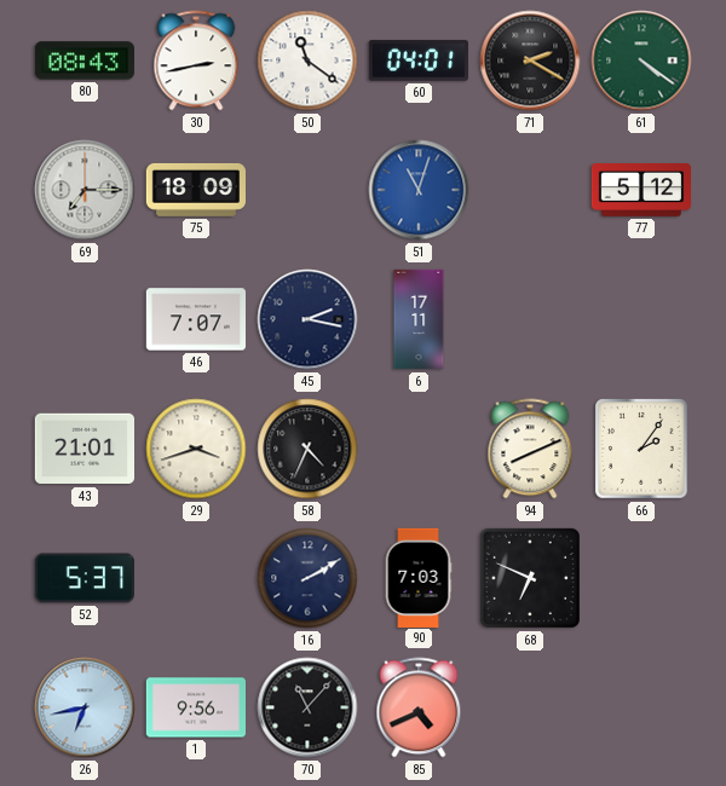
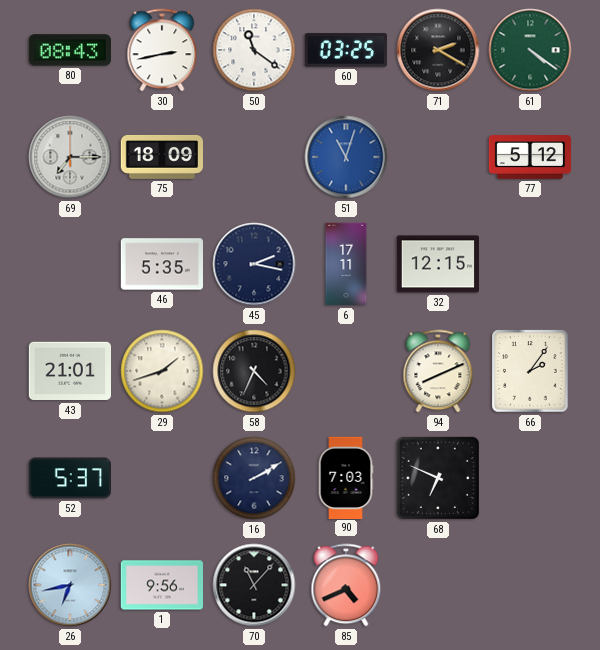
60: 04:01 -> 03:25 (346, 50)
46: 7:07 -> 5:35 (161, 264)
32: none -> 12:15 (437, 264)
29: 3:42 -> 1:42 (162, 371)
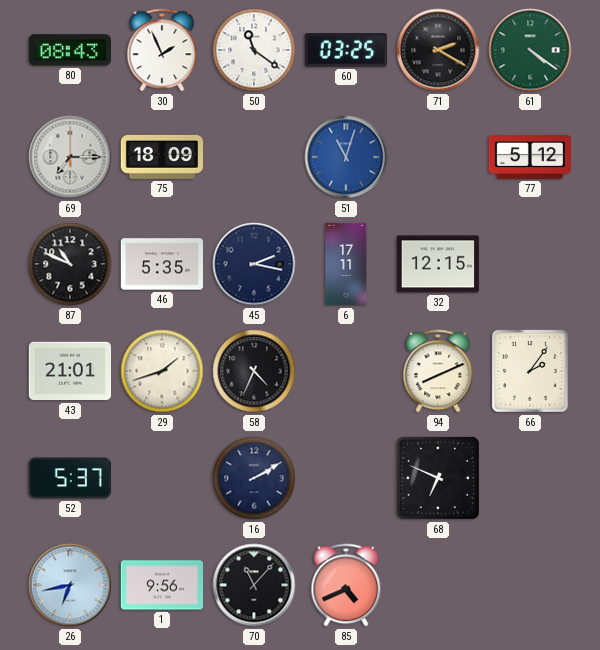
30: 2:43 -> 1:56 (162, 50)
87: none -> 10:49 (70, 264)
90: 7:03 -> none (346, 477)
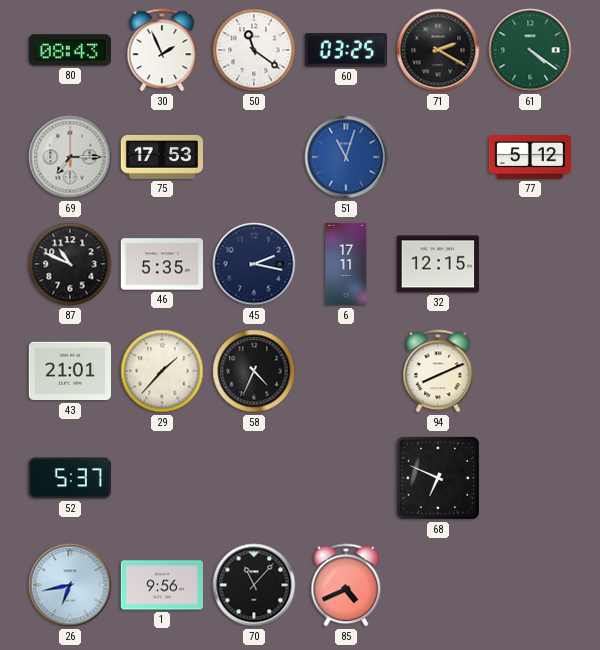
75: 18:09 -> 17:53 (161, 157)
29: 1:42 -> 1:37 (162, 371)
66: 2:06 -> none (530, 371)
16: 2:10 -> none (254, 478)
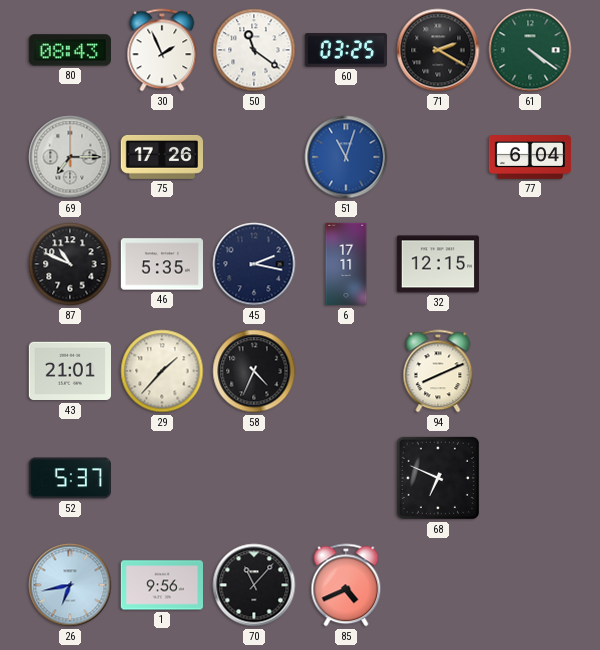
75: 17:53 -> 17:26 (161, 157)
77: 5:12 -> 6:04 (530, 158)
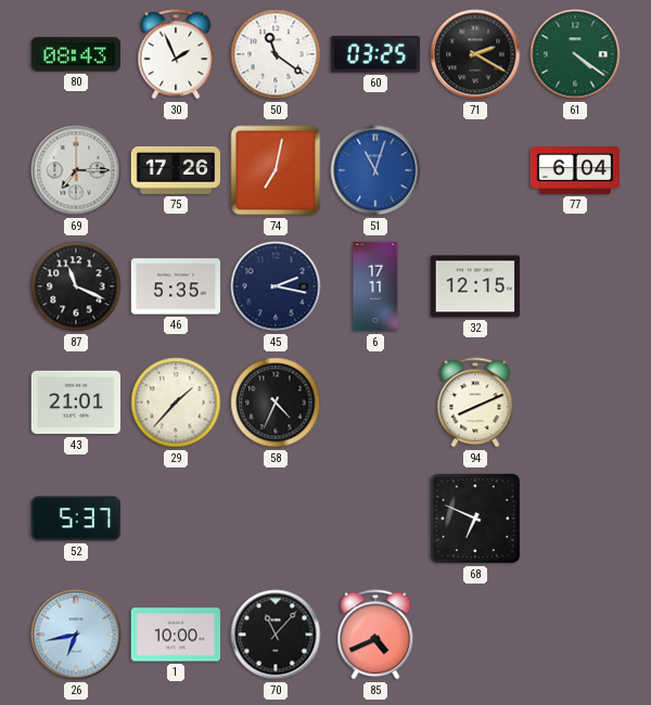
74: none -> 7:02 (276, 170)
87: 10:49 -> 11:19 (76, 286)
1: 9:56 -> 10:00 (175, 634)
